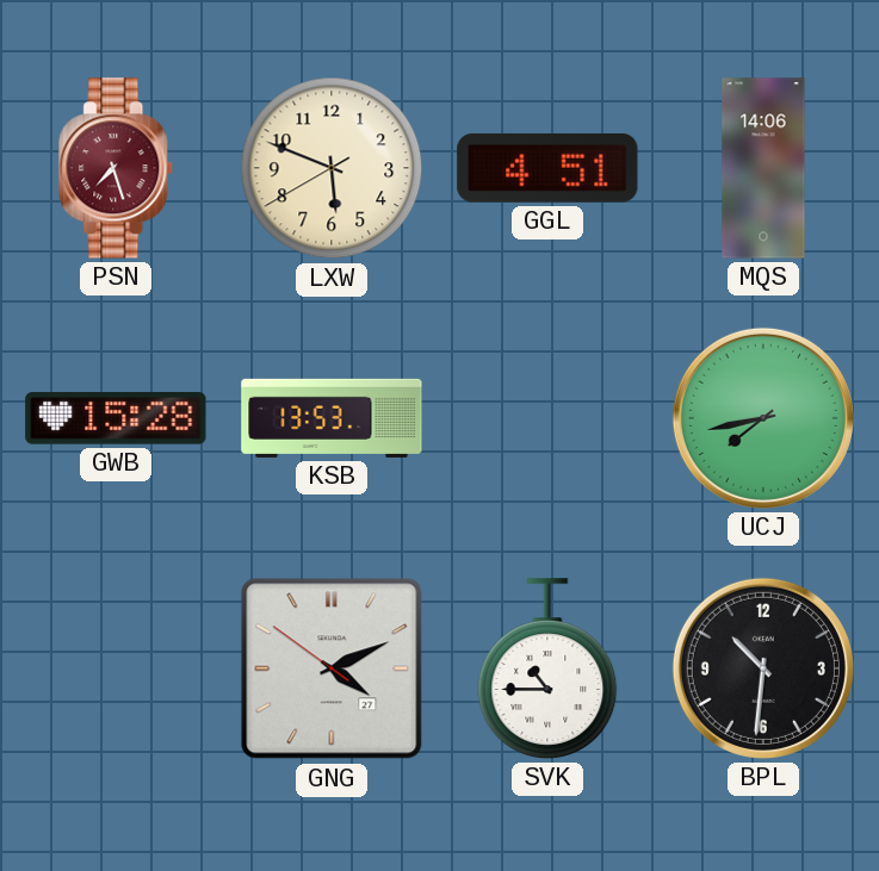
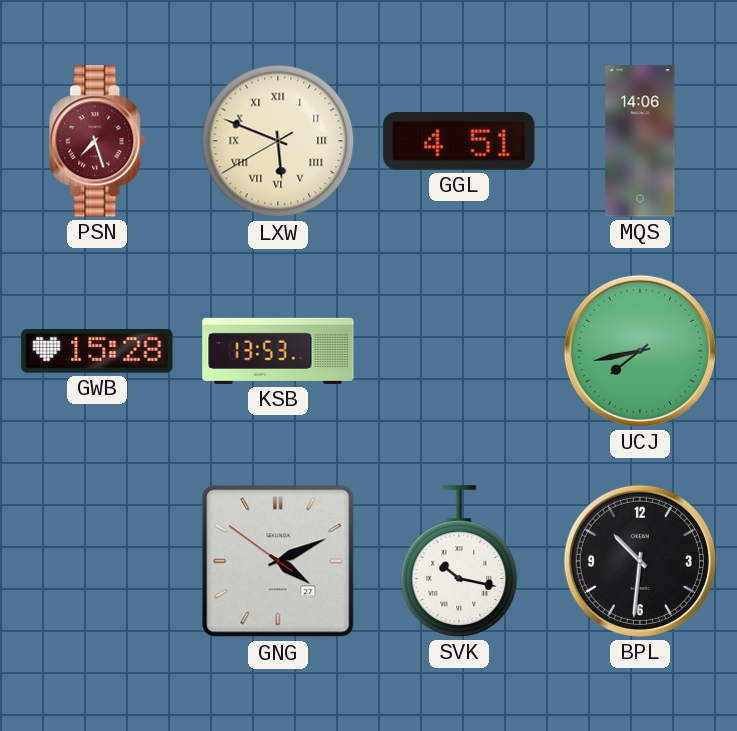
LXW numerals: Arabic -> Roman (278, 141)
SVK: 10:45 -> 10:17 (459, 561)
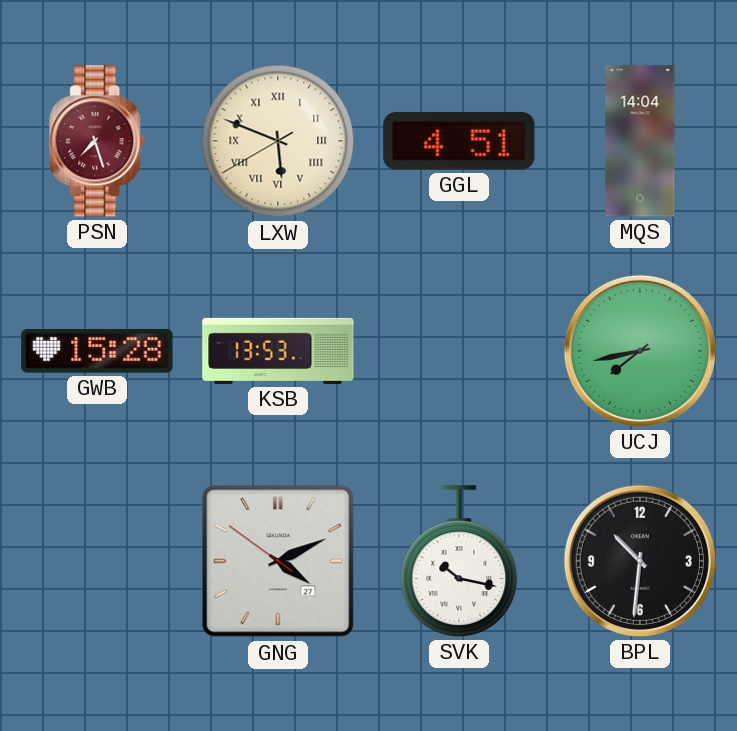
MQS: 14:06 -> 14:04 (640, 141)
